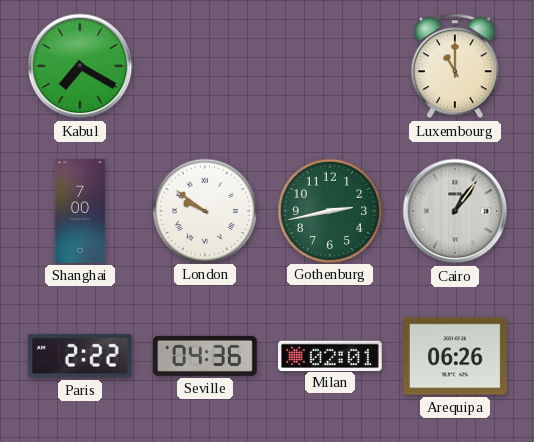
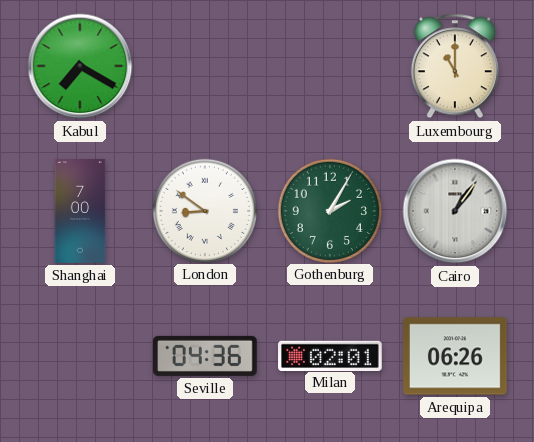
London: 9:51 -> 8:51 (204, 210)
Gothenburg: 2:43 -> 2:05 (329, 210)
Paris: 2:22 -> none (80, 356)
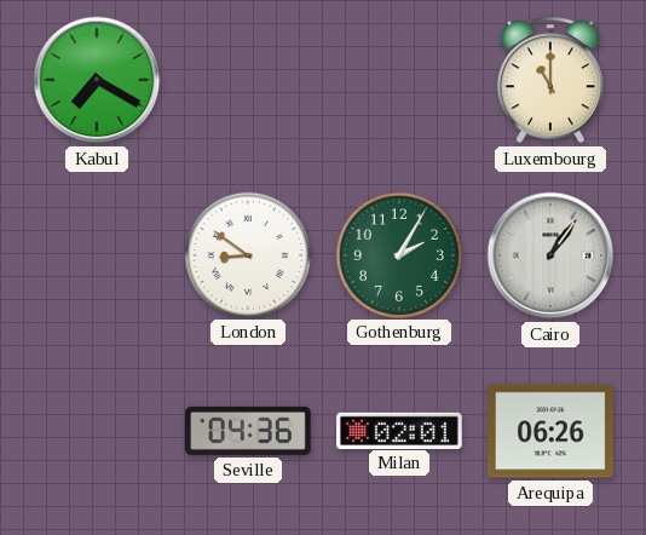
Shanghai: 7:00 -> none (80, 211)
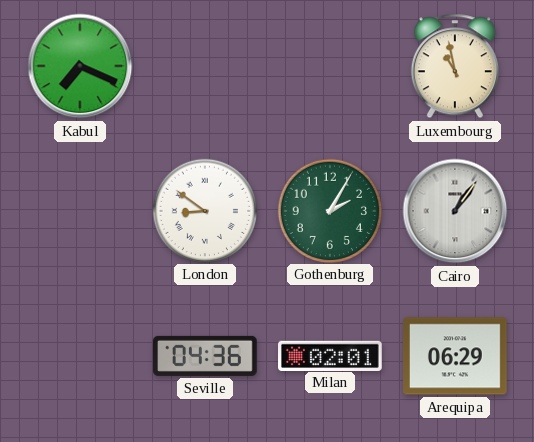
Kabul: 7:20 -> 7:19 (80, 66)
Luxembourg: 11:00 -> 10:58 (455, 66)
Arequipa: 06:26 -> 06:29 (456, 356)
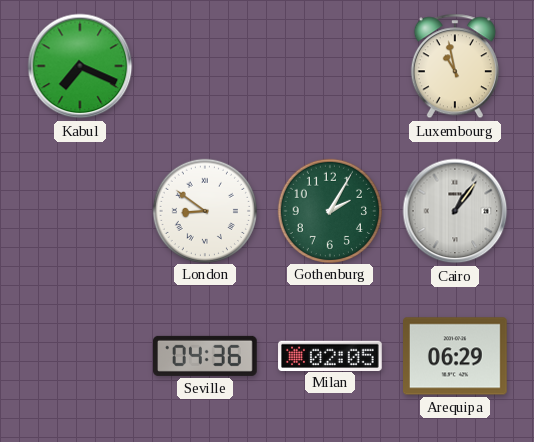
Milan: 02:01 -> 02:05 (330, 355)
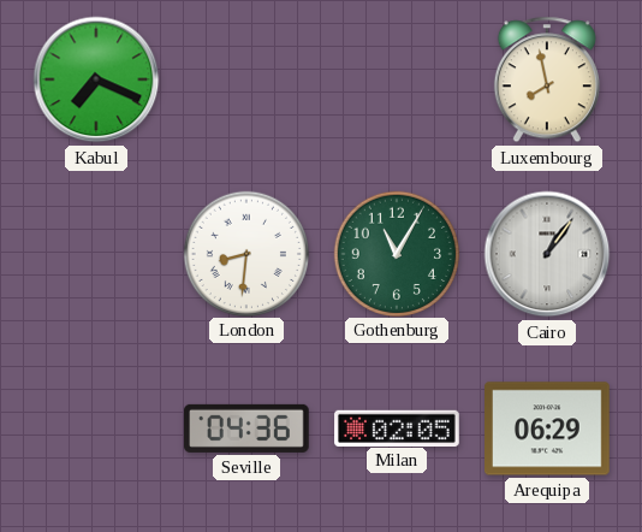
Luxembourg: 10:58 -> 7:58 (547, 79)
London: 8:51 -> 8:31 (245, 253)
Gothenburg: 2:05 -> 11:05 (396, 253)
